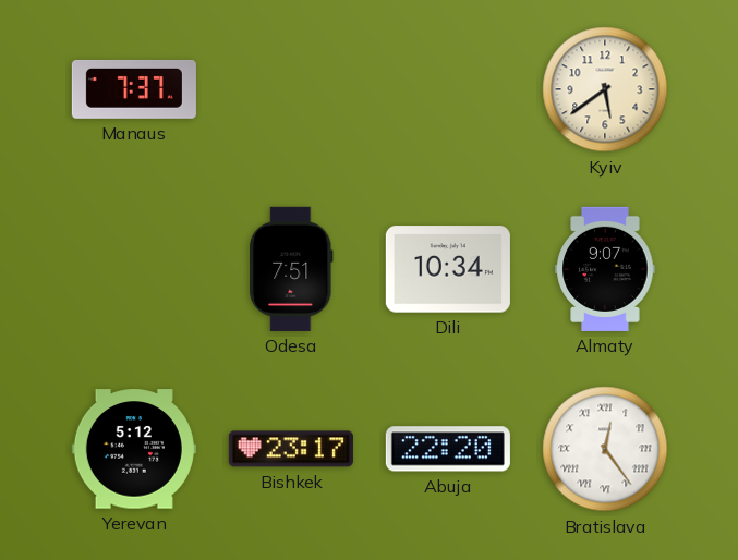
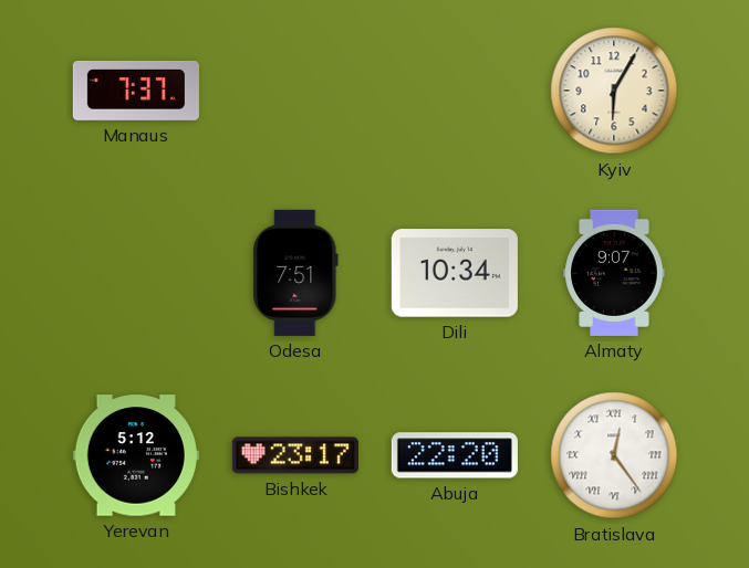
Kyiv: 5:39 -> 6:05 (614, 91)
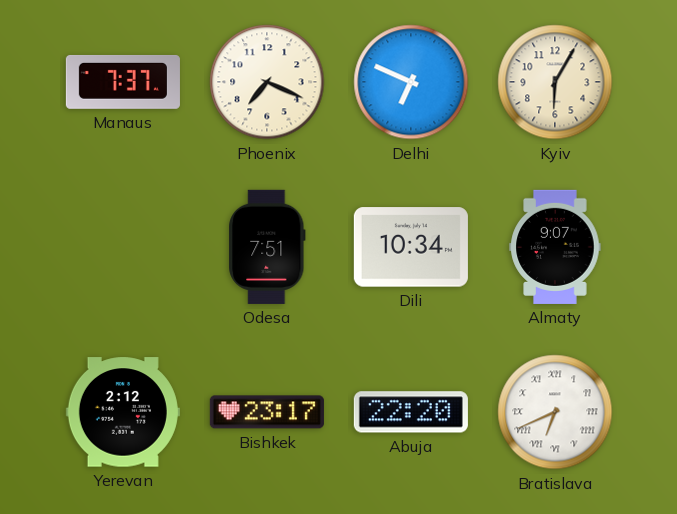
Phoenix: none -> 7:19 (267, 82)
Delhi: none -> 6:49 (411, 82)
Yerevan: 5:12 -> 2:12 (123, 412)
Bratislava: 12:24 -> 6:41 (555, 412)
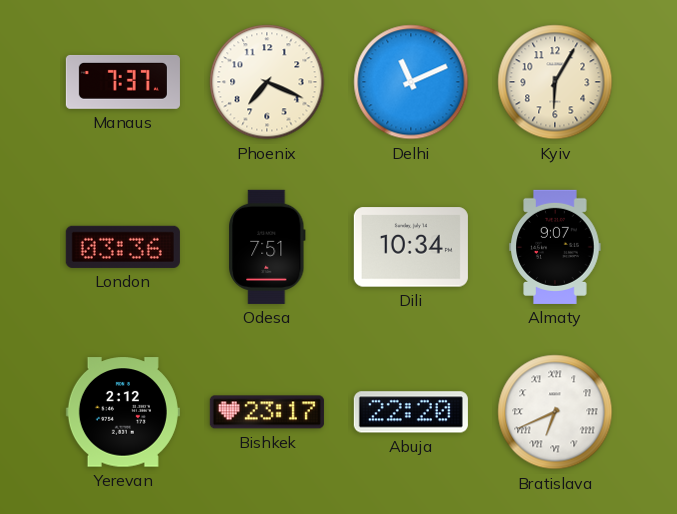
Delhi: 6:49 -> 11:11 (411, 82)
London: none -> 03:36 (123, 247)
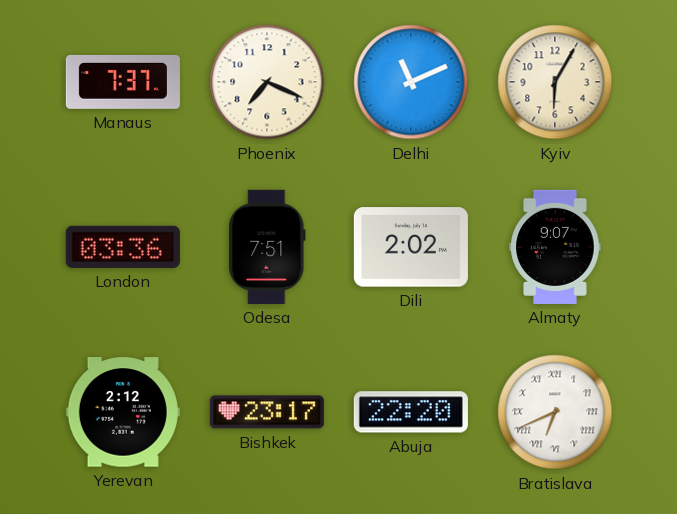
Dili: 10:34 -> 2:02 (411, 247)
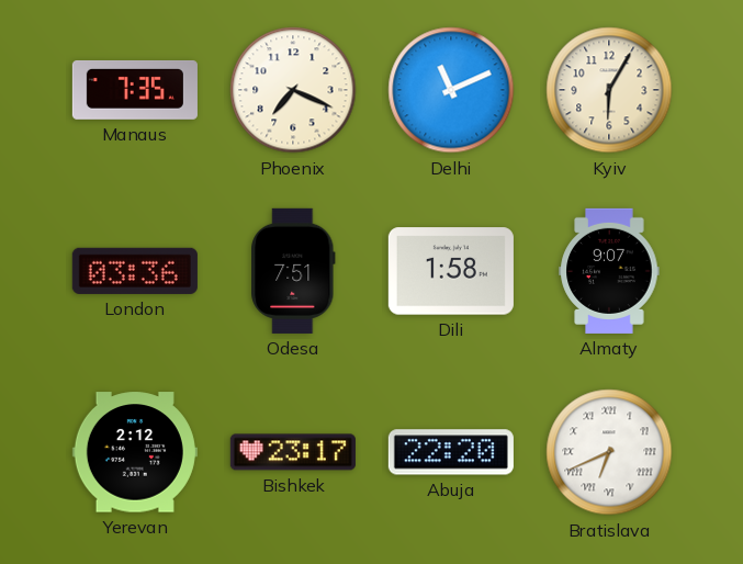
Manaus: 7:37 -> 7:35 (135, 90)
Dili: 2:02 -> 1:58 (451, 271)
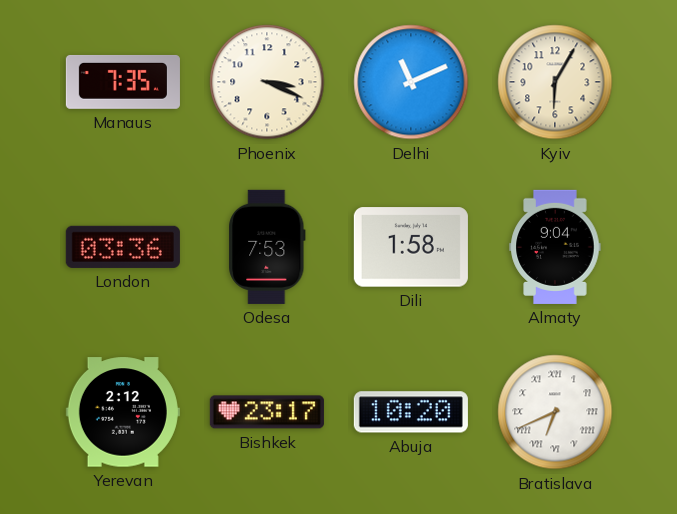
Phoenix: 7:19 -> 3:19 (267, 82)
Odesa: 7:51 -> 7:53 (267, 247)
Almaty: 9:07 -> 9:04 (555, 247)
Abuja: 22:20 -> 10:20 (411, 412)
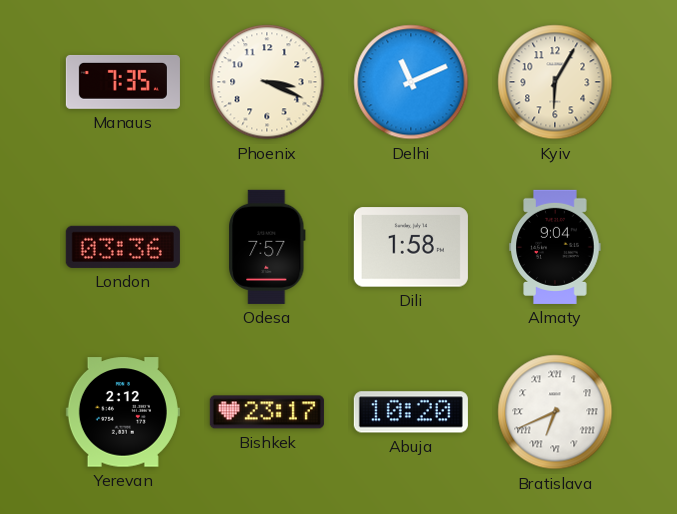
Odesa: 7:53 -> 7:57 (267, 247)
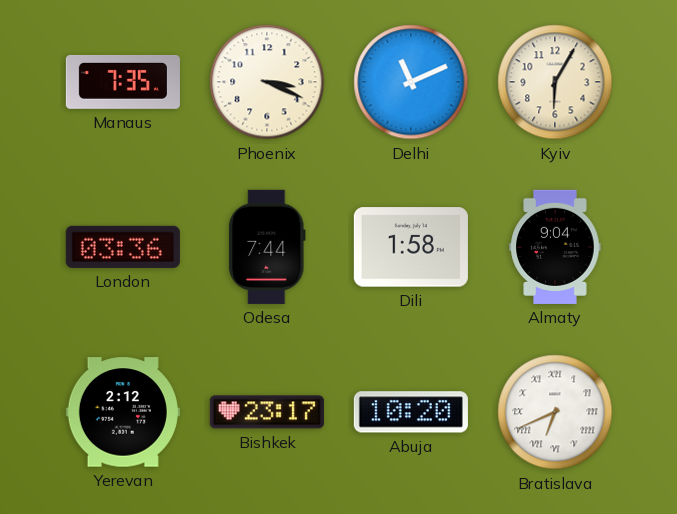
Odesa: 7:57 -> 7:44 (267, 247)
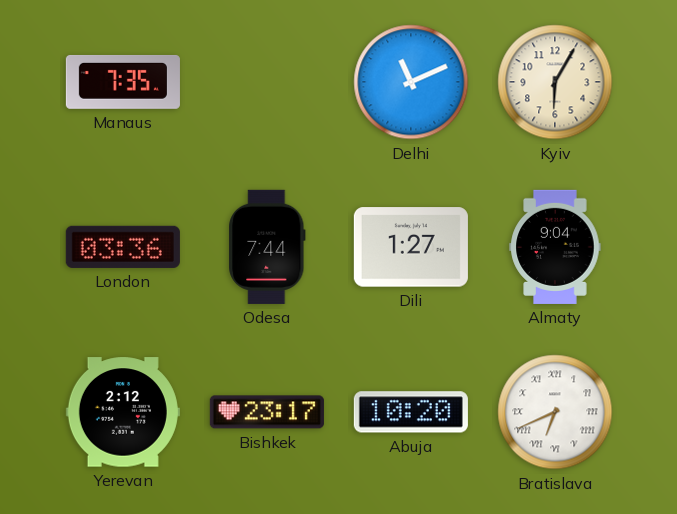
Phoenix: 3:19 -> none (267, 82)
Dili: 1:58 -> 1:27 (411, 247)
